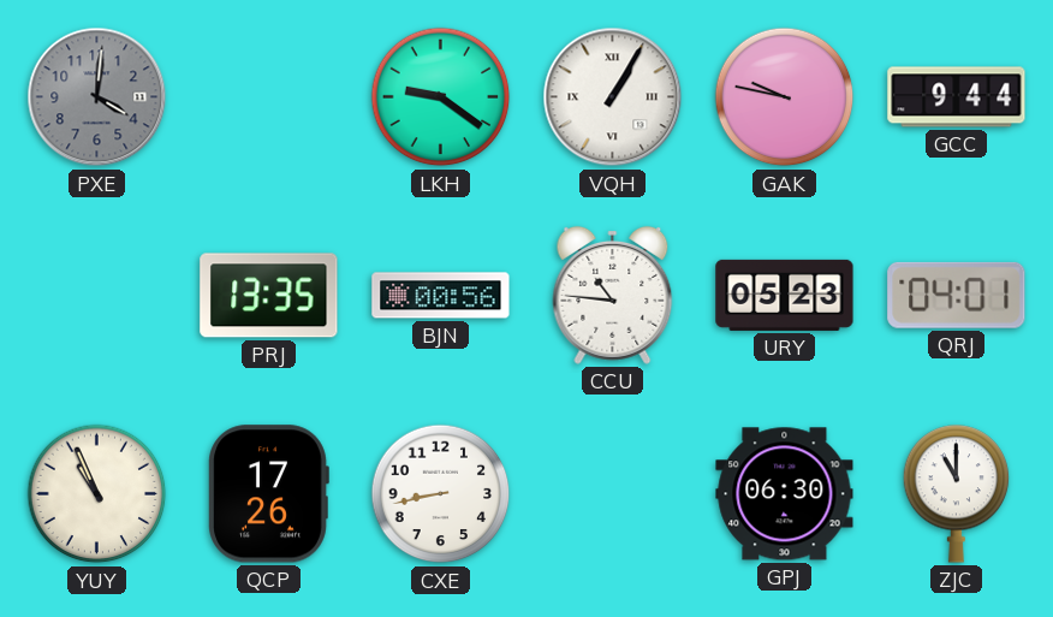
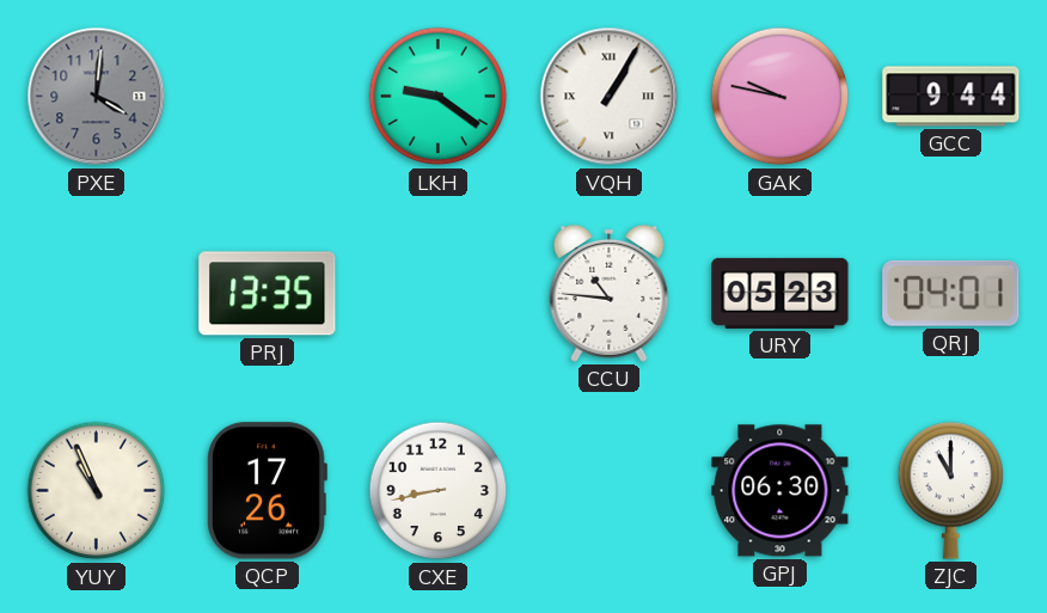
BJN: 00:56 -> none (441, 296)
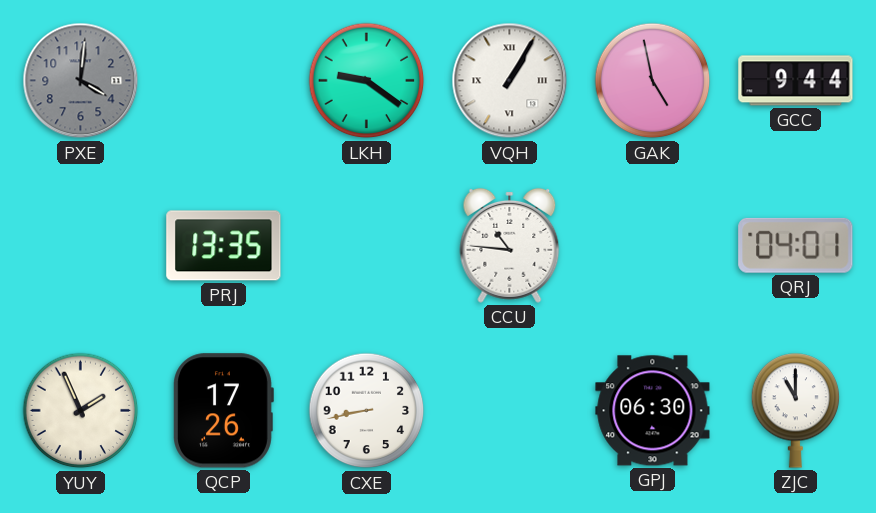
GAK: 9:47 -> 4:58 (653, 81)
URY: 05:23 -> none (780, 293)
YUY: 10:56 -> 1:56 (81, 411)
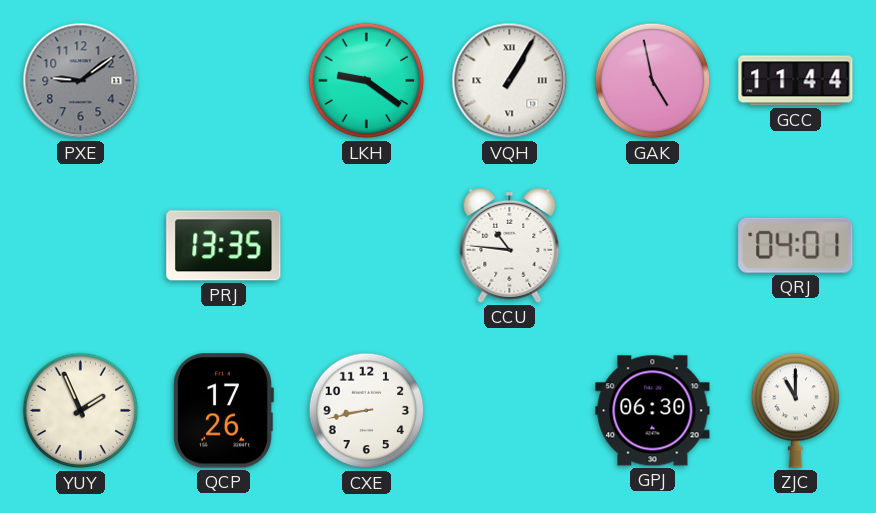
PXE: 4:01 -> 9:09 (81, 81)
GCC: 9:44 -> 11:44 (796, 81)
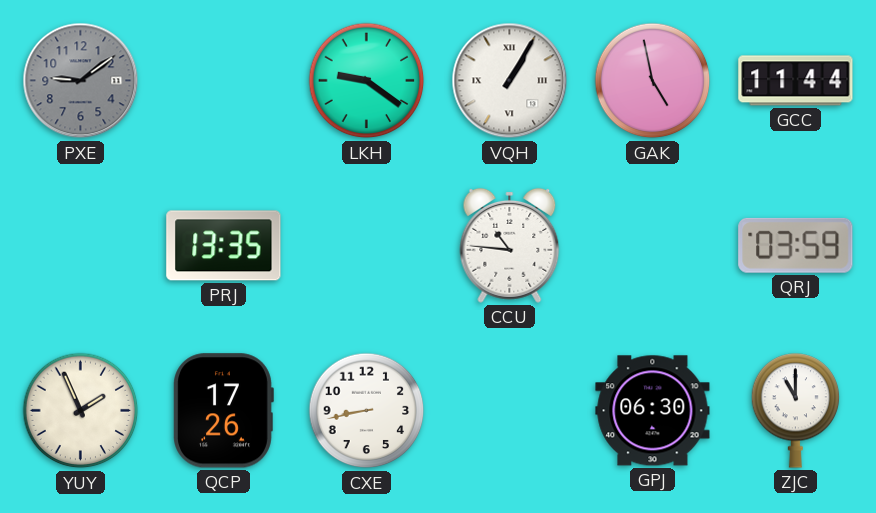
QRJ: 04:01 -> 03:59 (796, 245)
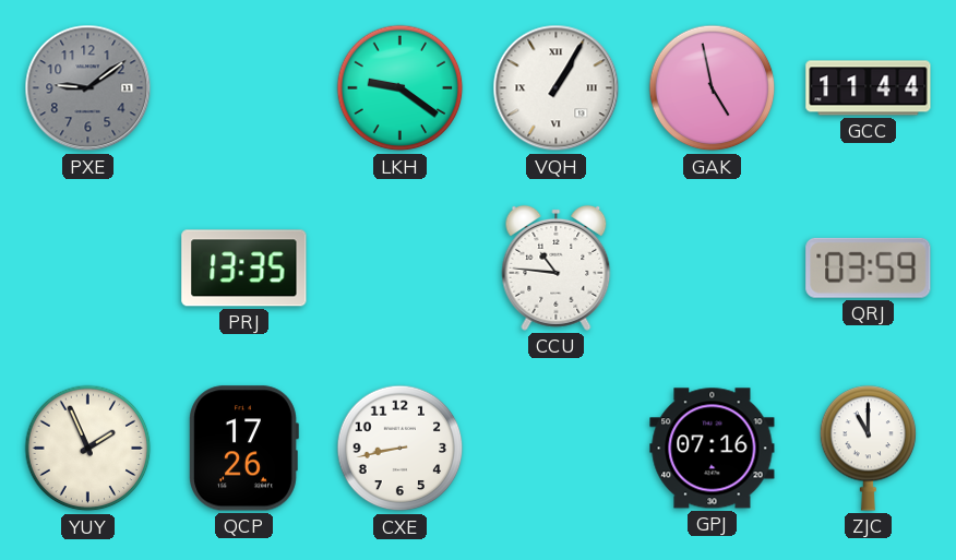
GPJ: 06:30 -> 07:16 (713, 449)
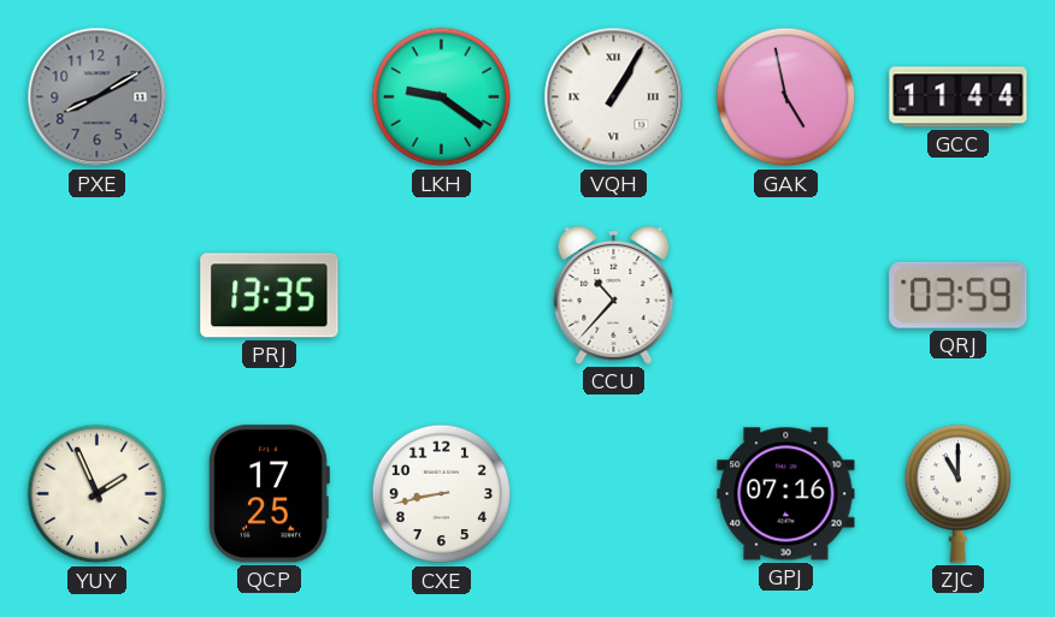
PXE: 9:09 -> 8:10 (98, 97)
CCU: 10:46 -> 10:37 (614, 295)
QCP: 17:26 -> 17:25 (269, 494)
